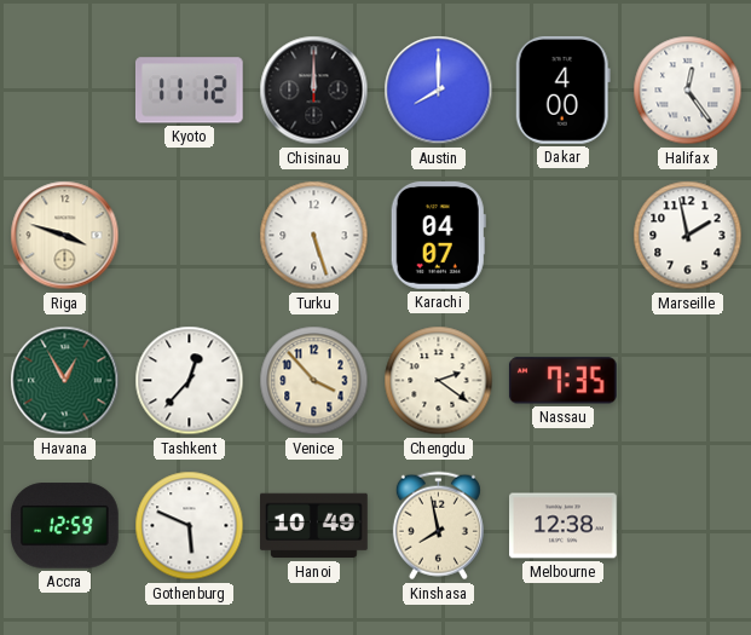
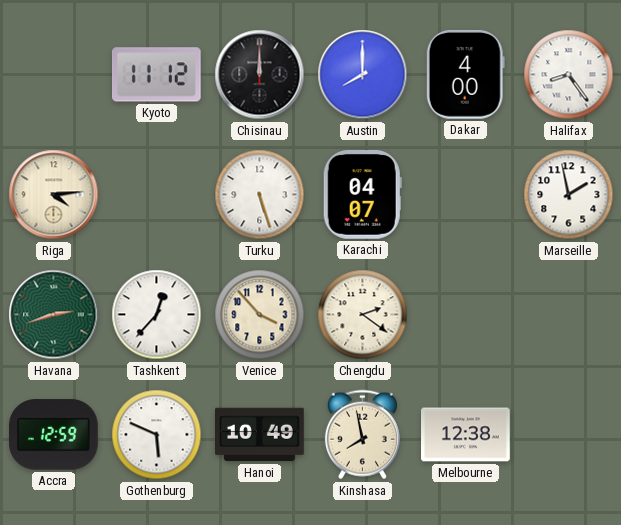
Halifax: 12:24 -> 8:24 (569, 75)
Riga: 3:48 -> 4:14 (54, 195)
Havana: 12:55 -> 2:42 (54, 315)
Nassau: 7:35 -> none (562, 381)
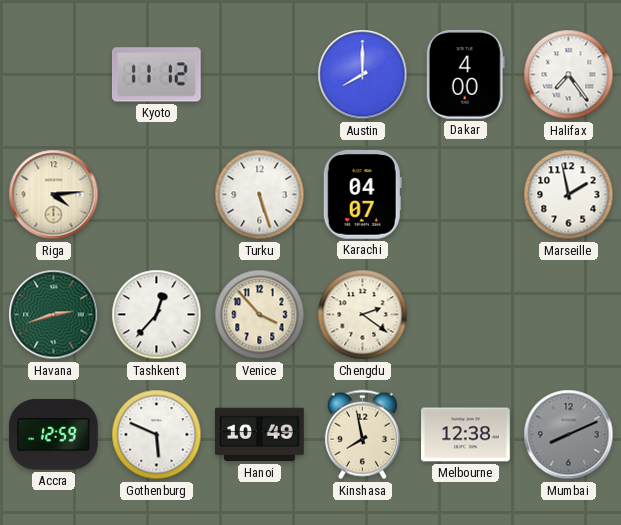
Chisinau: 12:00 -> none (260, 75)
Halifax: 8:24 -> 7:24 (569, 75)
Mumbai: none -> 8:11 (569, 435)
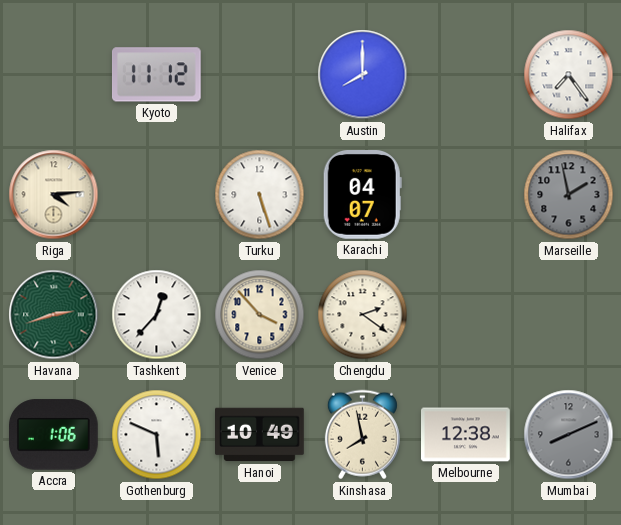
Dakar: 4:00 -> none (465, 75)
Marseille dial: white -> grey (569, 195)
Accra: 12:59 -> 1:06 (54, 435)
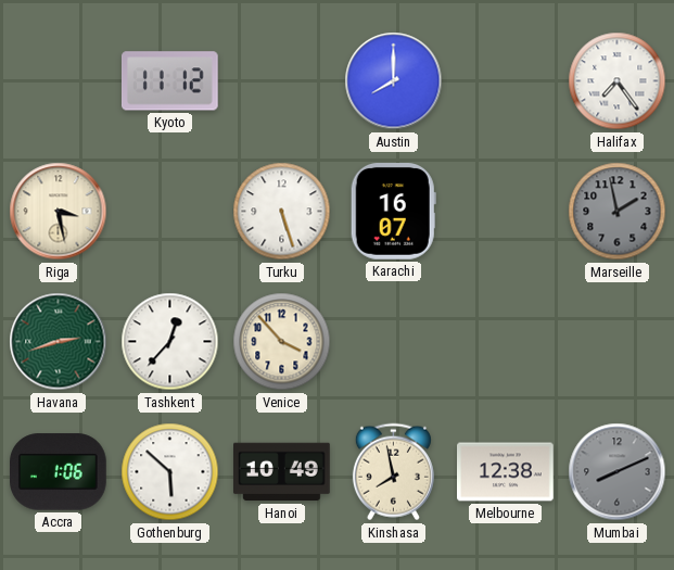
Riga: 4:14 -> 3:28 (59, 212)
Karachi: 04:07 -> 16:07 (393, 212)
Chengdu: 2:21 -> none (363, 315)
Gothenburg: 5:49 -> 5:52 (170, 472)
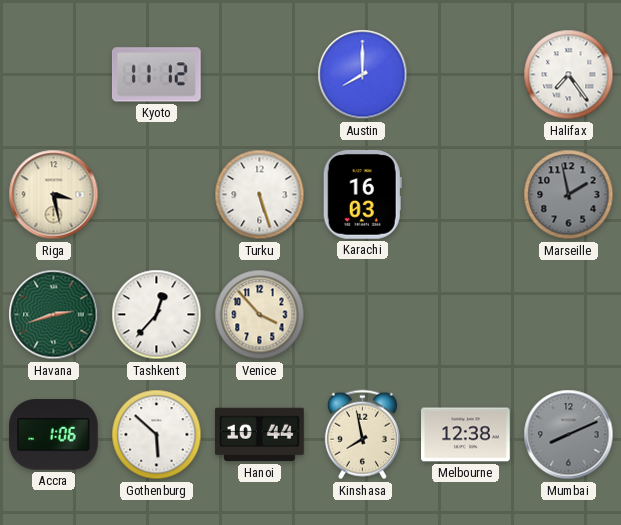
Karachi: 16:07 -> 16:03 (362, 195)
Hanoi: 10:49 -> 10:44 (260, 435)
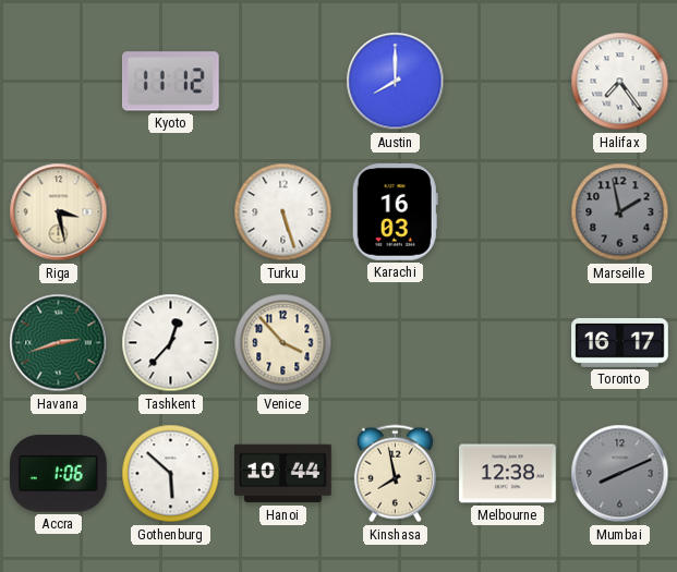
Toronto: none -> 16:17 (620, 342)
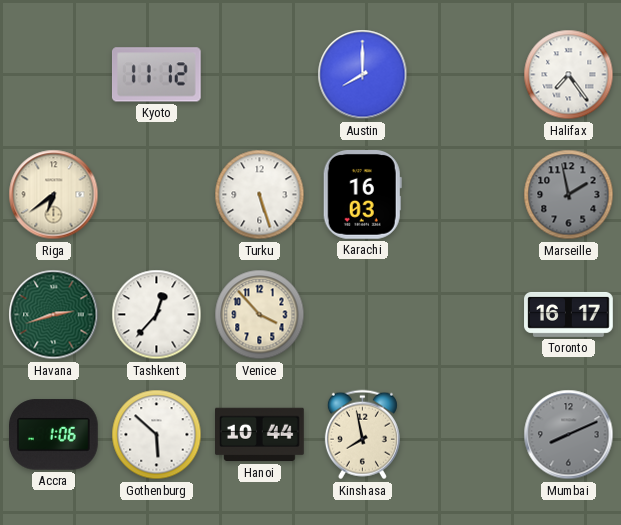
Riga: 3:28 -> 6:39 (54, 195)
Melbourne: 12:38 -> none (508, 474)
